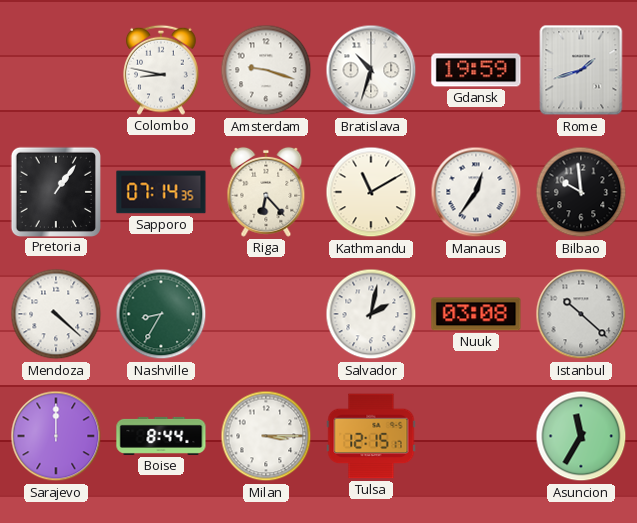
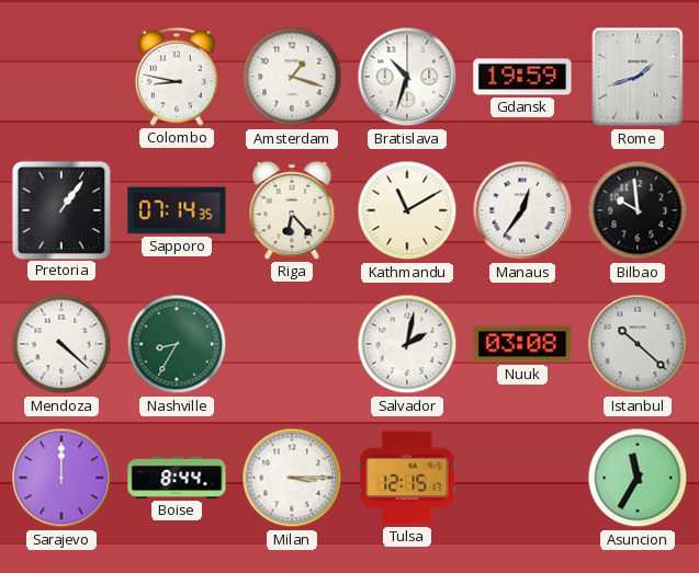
Amsterdam: 9:18 -> 1:18 (292, 77)
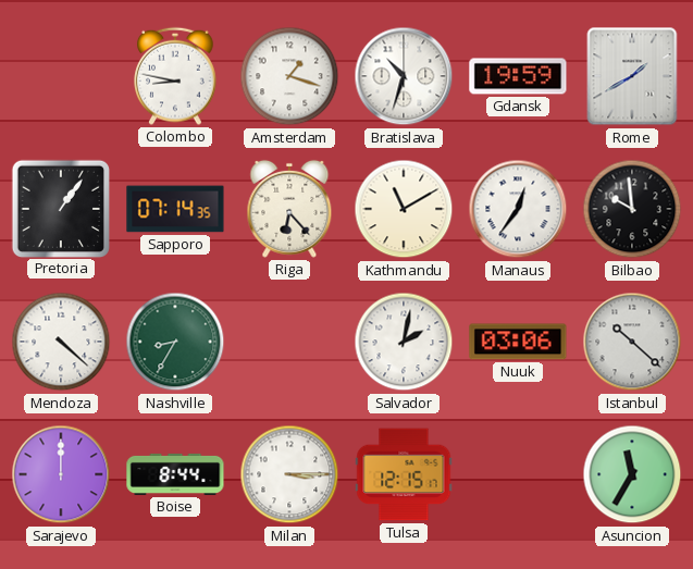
Rome: 1:42 -> 1:40 (632, 76)
Nuuk: 03:08 -> 03:06 (518, 342)
